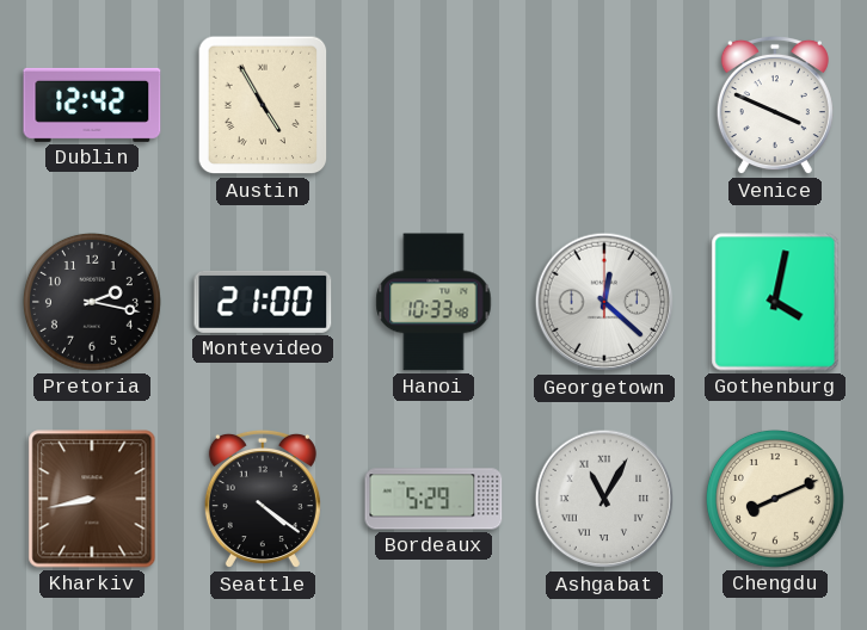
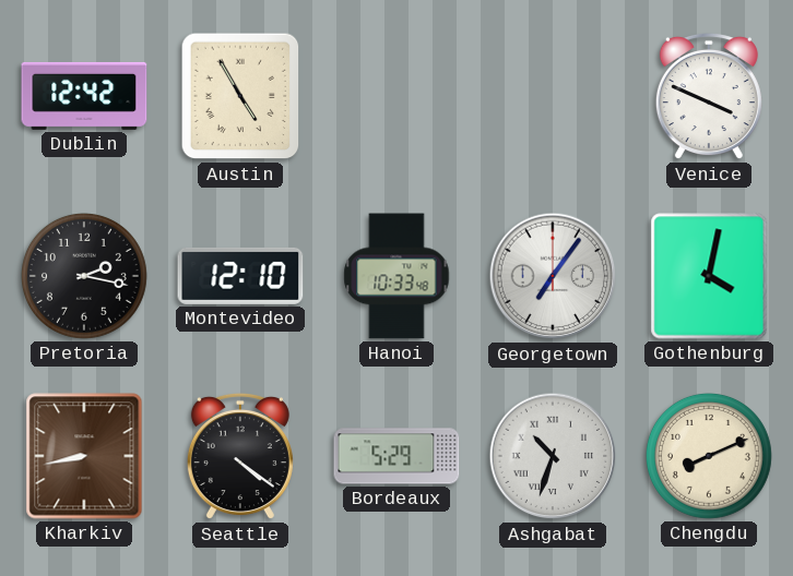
Montevideo: 21:00 -> 12:10 (240, 276)
Georgetown: 12:22 -> 7:06 (553, 276)
Ashgabat: 11:05 -> 10:33 (553, 456)
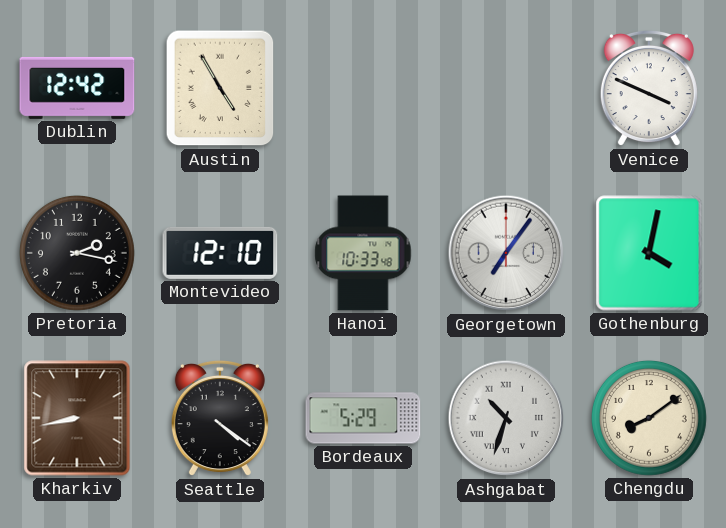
Chengdu: 8:11 -> 8:09 (649, 418)
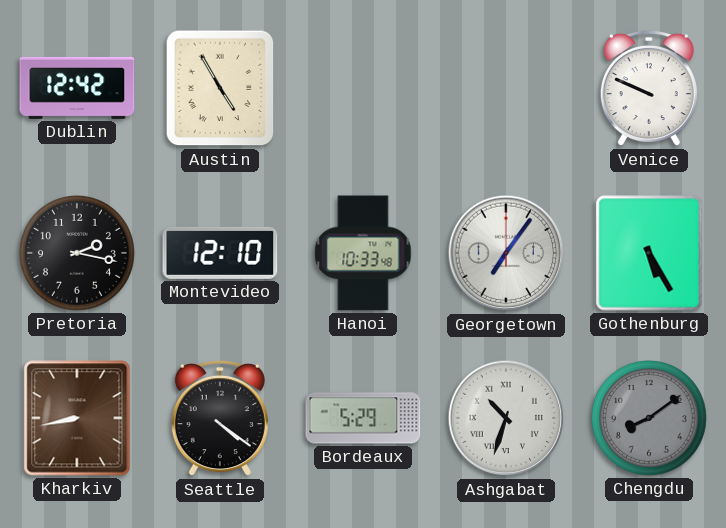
Venice: 3:49 -> 9:49 (649, 88)
Gothenburg: 4:02 -> 5:25 (649, 253)
Chengdu dial: cream -> grey (649, 418)
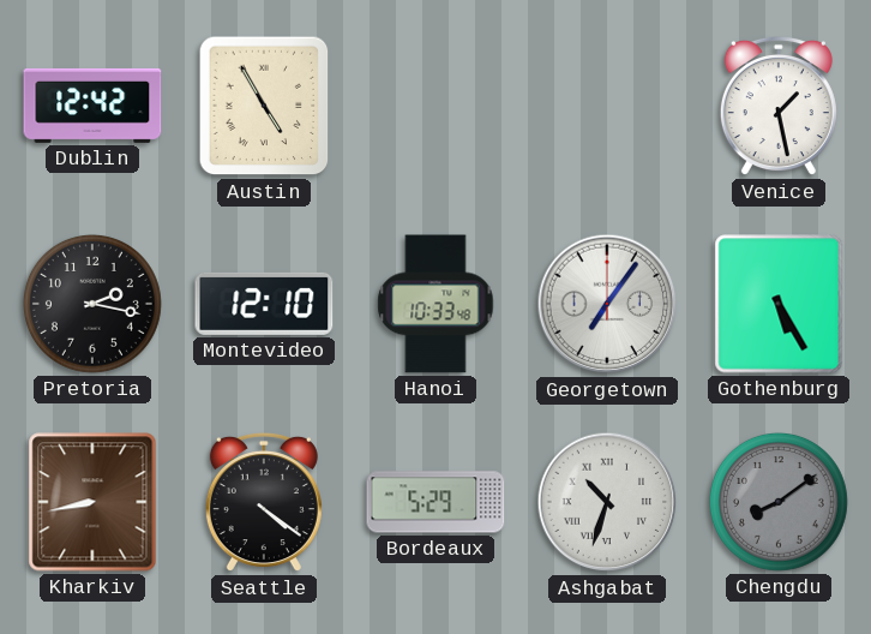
Venice: 9:49 -> 1:28 (779, 106)
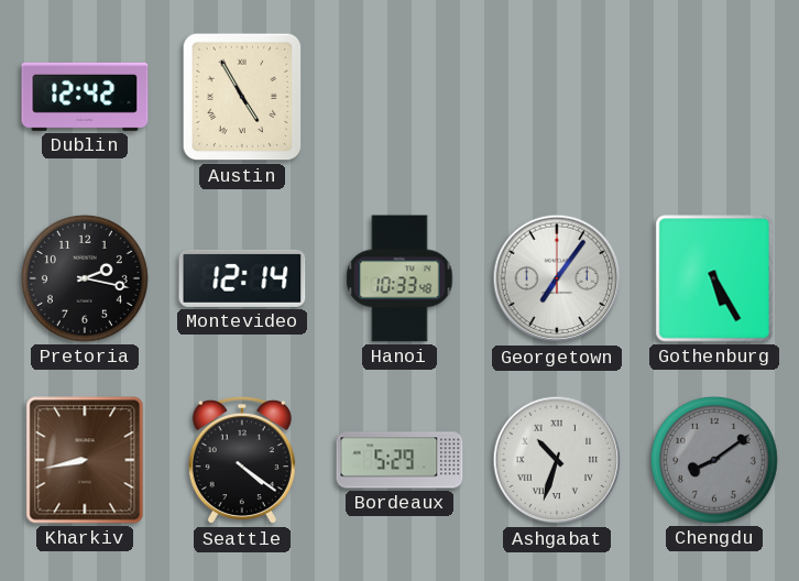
Venice: 1:28 -> none (779, 106)
Montevideo: 12:10 -> 12:14 (242, 278)
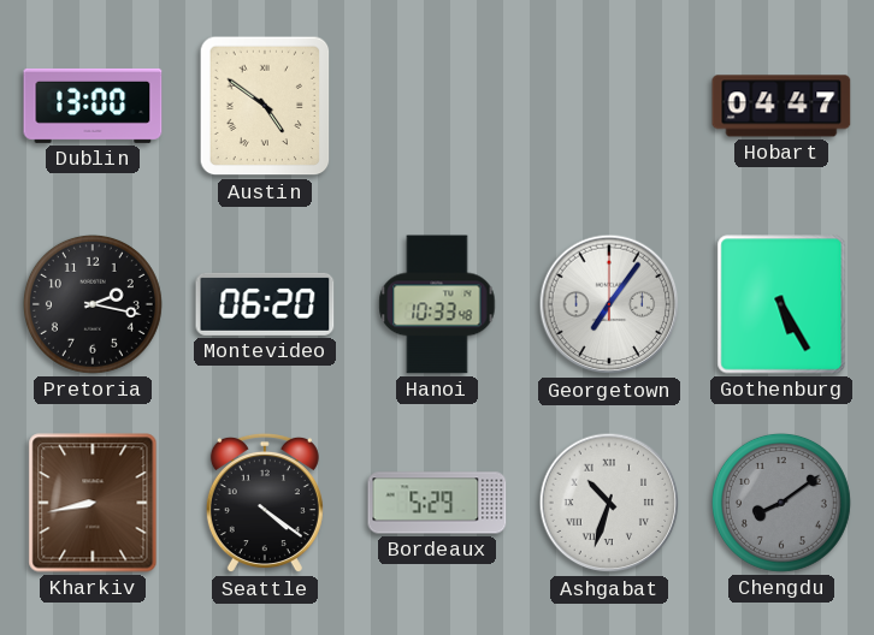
Dublin: 12:42 -> 13:00 (93, 106)
Austin: 4:55 -> 4:51 (265, 106)
Hobart: none -> 04:47 (781, 106)
Montevideo: 12:14 -> 06:20 (265, 304)
